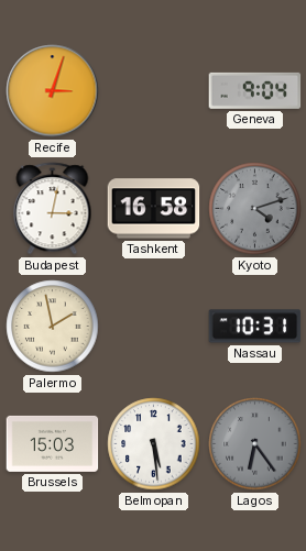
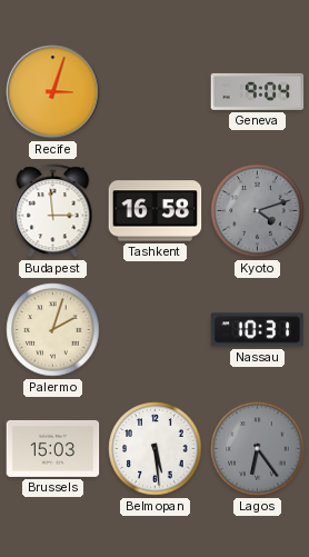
Budapest: 3:02 -> 2:59 (53, 211)
Palermo: 1:58 -> 2:03 (53, 330)
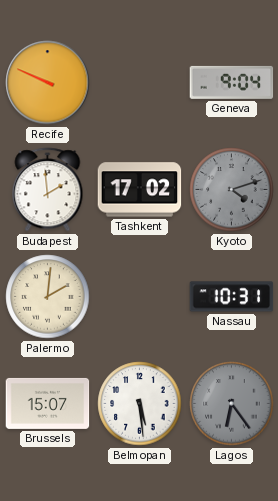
Recife: 3:03 -> 9:49 (48, 83)
Budapest: 2:59 -> 1:59 (48, 190)
Tashkent: 16:58 -> 17:02 (140, 190)
Palermo: 2:03 -> 2:01 (48, 297)
Brussels: 15:03 -> 15:07 (48, 403)
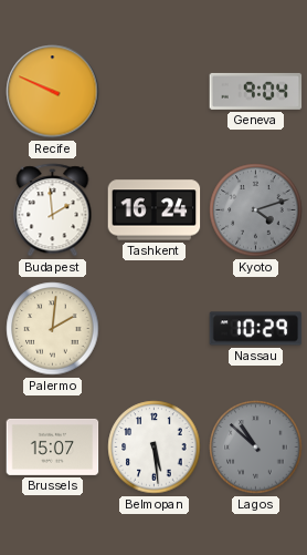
Tashkent: 17:02 -> 16:24 (155, 210)
Nassau: 10:31 -> 10:29 (256, 329)
Lagos: 6:24 -> 10:52 (256, 448)
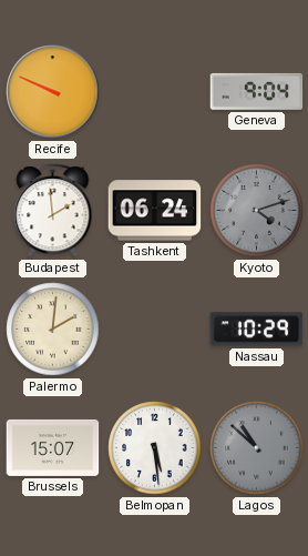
Tashkent: 16:24 -> 06:24 (155, 211)
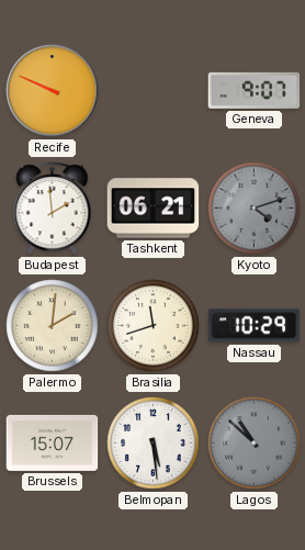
Geneva: 9:04 -> 9:07 (255, 90)
Tashkent: 06:24 -> 06:21 (154, 209)
Brasilia: none -> 11:42 (154, 326)
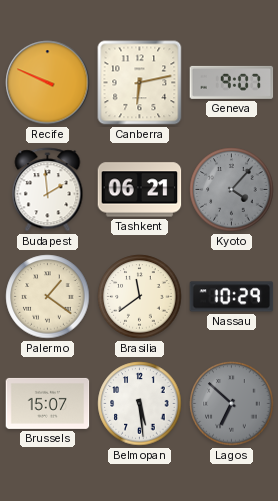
Canberra: none -> 6:13 (140, 83)
Kyoto: 4:12 -> 4:07 (232, 190)
Palermo: 2:01 -> 1:21 (48, 297)
Brasilia: 11:42 -> 11:39 (140, 297)
Lagos: 10:52 -> 6:52 (232, 404)
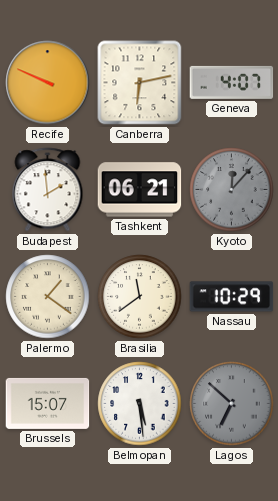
Geneva: 9:07 -> 4:07 (232, 82)
Kyoto: 4:07 -> 12:07 (232, 190)
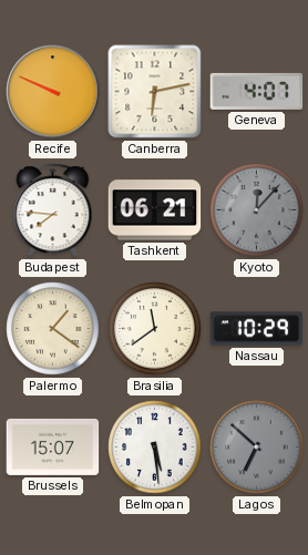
Budapest: 1:59 -> 7:46 (53, 210)
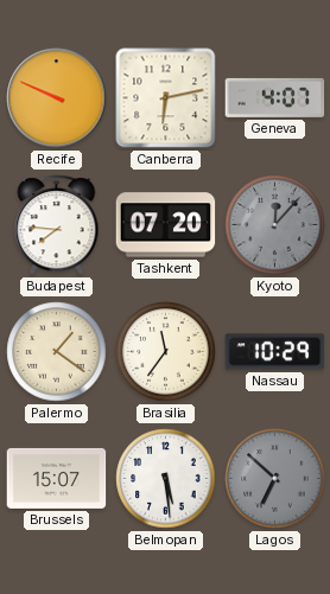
Tashkent: 06:21 -> 07:20 (166, 225)
Brasilia: 11:39 -> 11:36 (166, 352)
